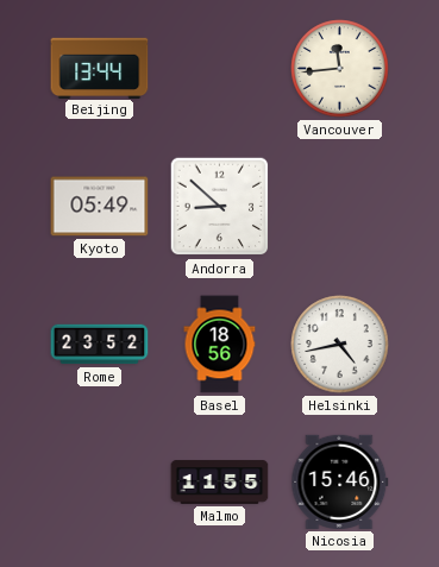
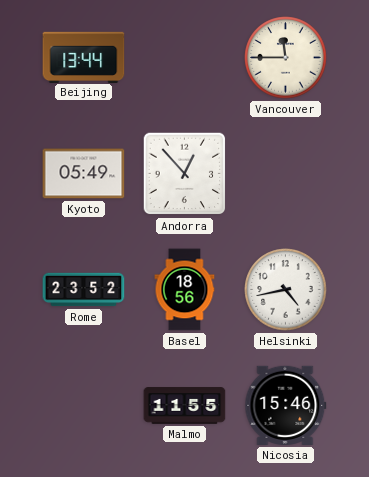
Vancouver: 11:44 -> 11:45 (286, 58)
Andorra: 8:52 -> 12:53 (185, 174)
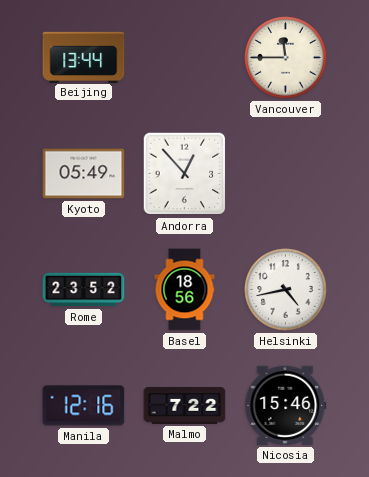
Manila: none -> 12:16 (84, 406)
Malmo: 11:55 -> 7:22 (185, 406)
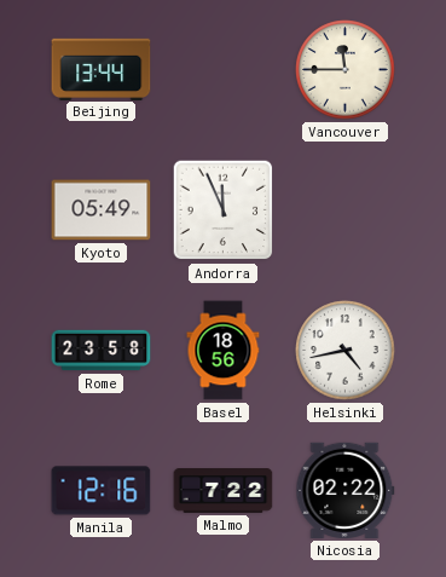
Andorra: 12:53 -> 11:56 (224, 210)
Rome: 23:52 -> 23:58 (102, 351)
Nicosia: 15:46 -> 02:22 (346, 490)
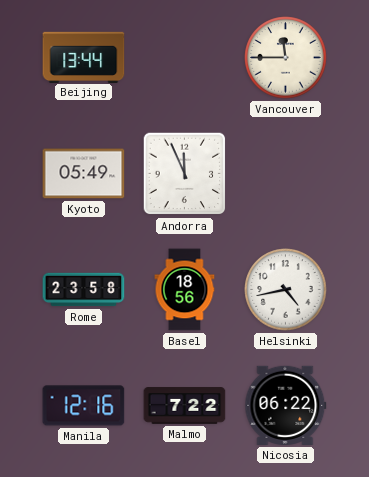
Nicosia: 02:22 -> 06:22 (286, 405)
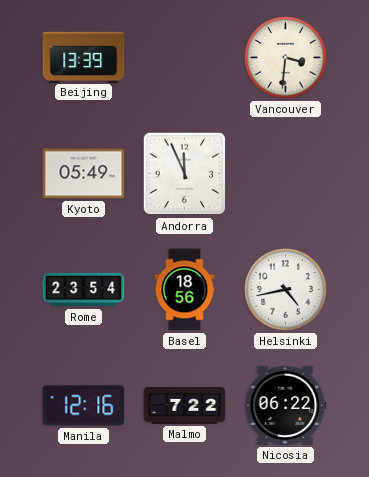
Beijing: 13:44 -> 13:39 (84, 57)
Vancouver: 11:45 -> 3:31 (286, 58)
Rome: 23:58 -> 23:54 (84, 290)
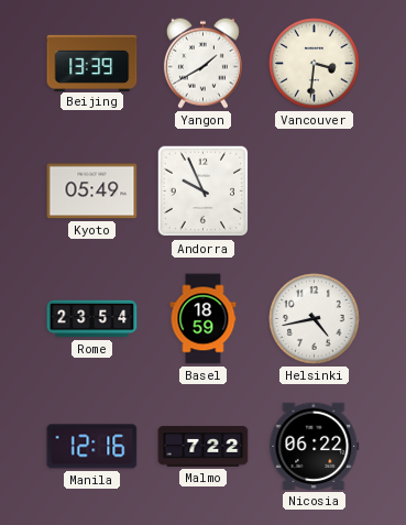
Yangon: none -> 1:40 (202, 63)
Andorra: 11:56 -> 9:56 (204, 192)
Basel: 18:56 -> 18:59 (204, 319)
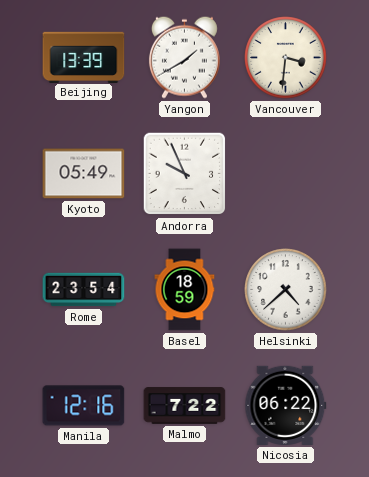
Helsinki: 4:43 -> 4:38 (286, 290)
